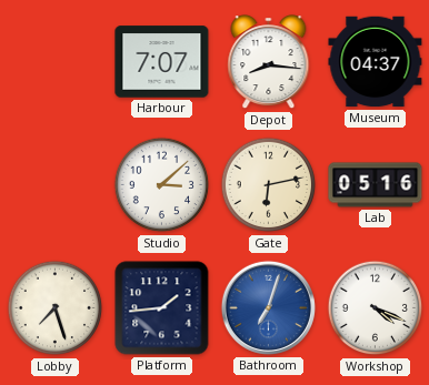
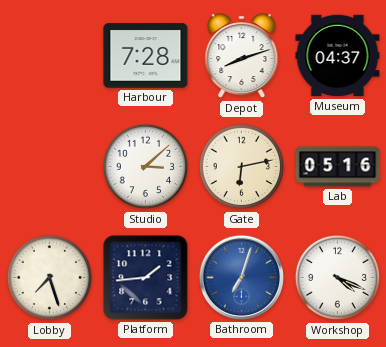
Harbour: 7:07 -> 7:28 (146, 56)
Depot: 8:16 -> 8:12 (242, 56)
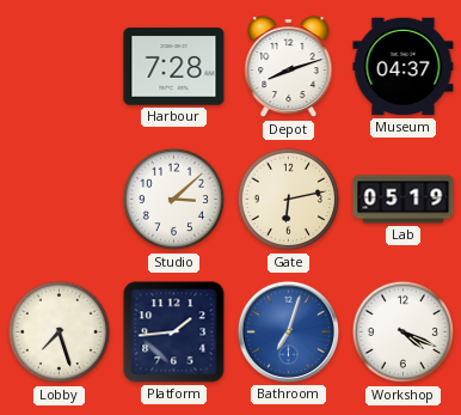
Lab: 05:16 -> 05:19 (404, 200)
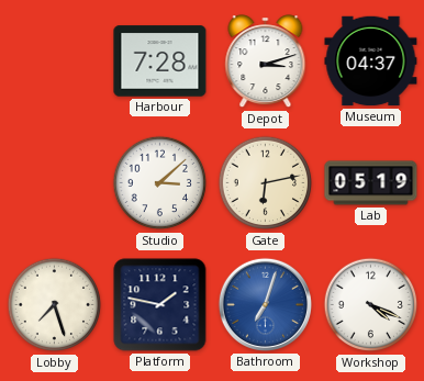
Depot: 8:12 -> 3:12 (266, 61)
Platform: 1:44 -> 1:47 (160, 305)
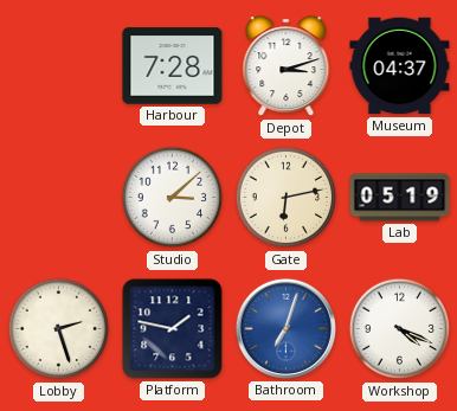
Lobby: 7:27 -> 2:27 (59, 329)
